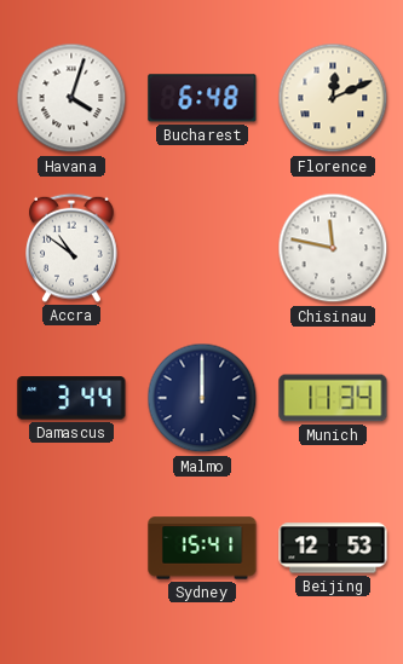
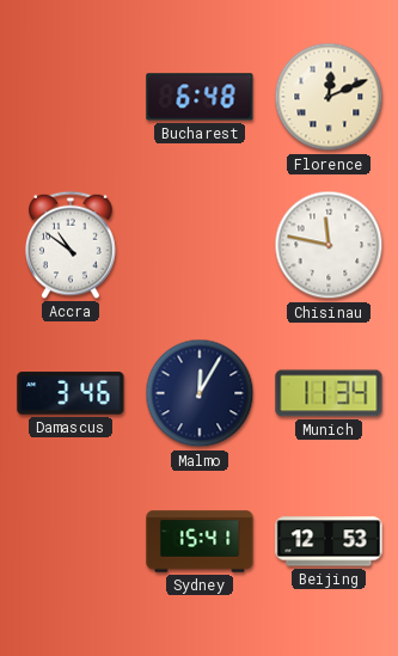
Havana: 4:03 -> none (71, 98)
Damascus: 3:44 -> 3:46 (71, 393)
Malmo: 12:00 -> 12:05 (200, 393)
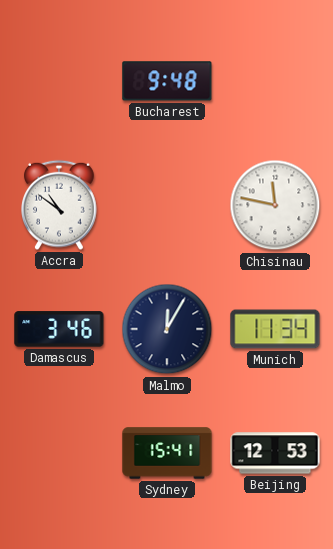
Bucharest: 6:48 -> 9:48 (167, 81)
Florence: 12:11 -> none (329, 97)
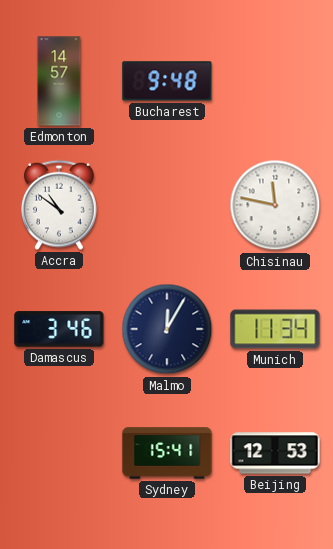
Edmonton: none -> 14:57 (59, 81)
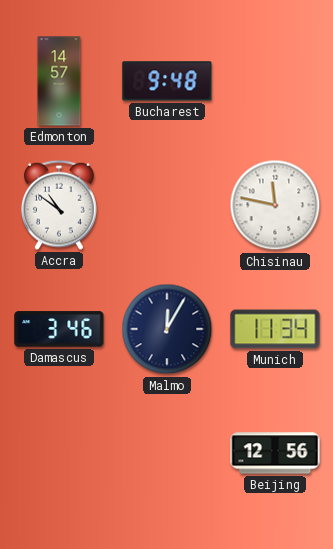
Sydney: 15:41 -> none (167, 453)
Beijing: 12:53 -> 12:56 (275, 453)
